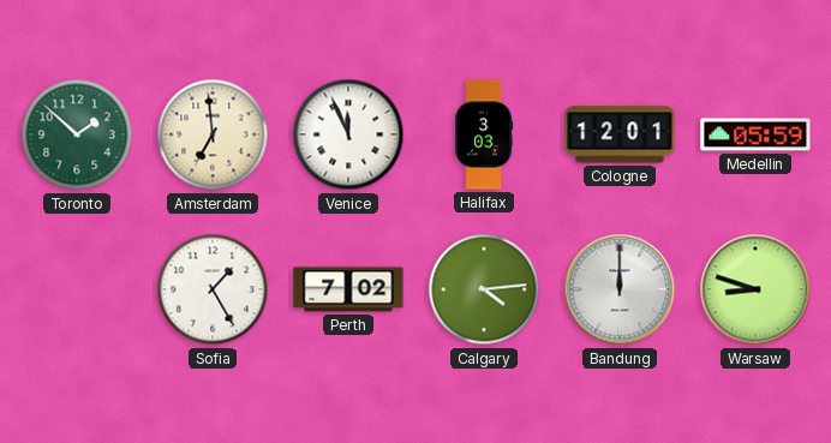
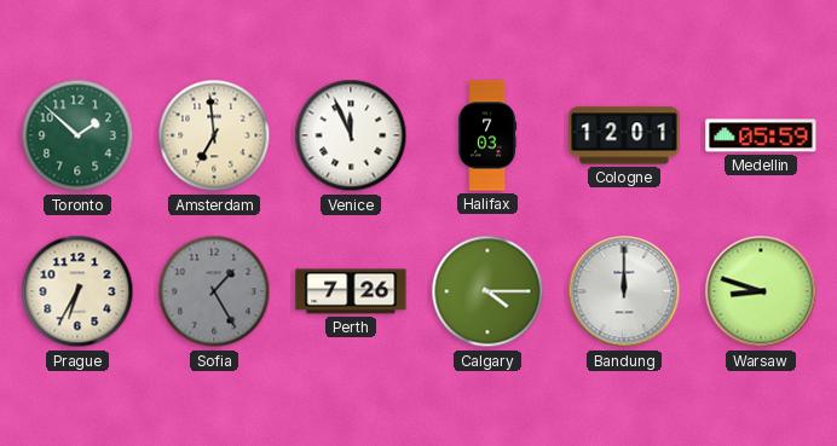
Halifax: 3:03 -> 7:03 (487, 135)
Prague: none -> 6:35 (77, 291)
Sofia dial: white -> grey (214, 291)
Perth: 7:02 -> 7:26 (351, 291)
Calgary: 4:14 -> 4:15 (487, 291)
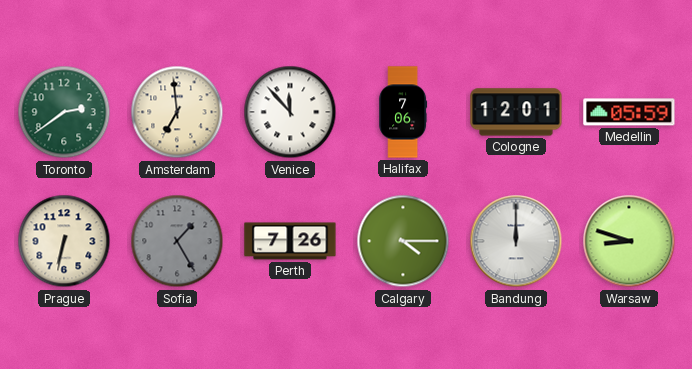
Toronto: 1:52 -> 2:39 (64, 112)
Venice: 11:56 -> 11:53 (290, 112)
Halifax: 7:03 -> 7:06 (403, 112)
Prague: 6:35 -> 6:32 (64, 241)
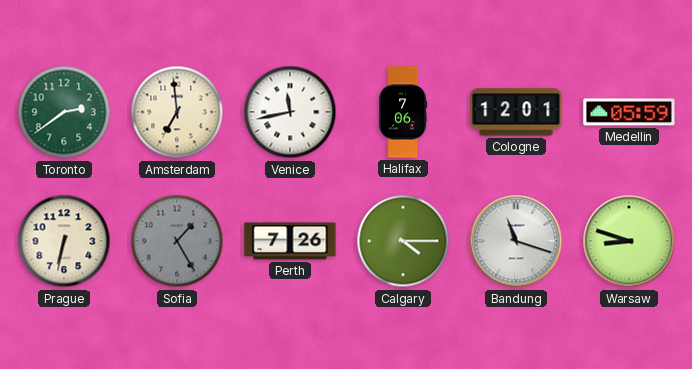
Venice: 11:53 -> 11:43 (290, 112)
Bandung: 12:00 -> 11:18 (516, 241)
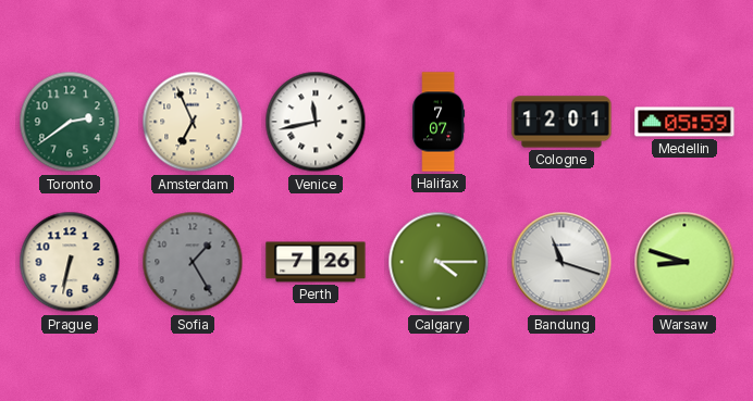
Amsterdam: 6:59 -> 6:56 (193, 122)
Halifax: 7:06 -> 7:07 (439, 122)
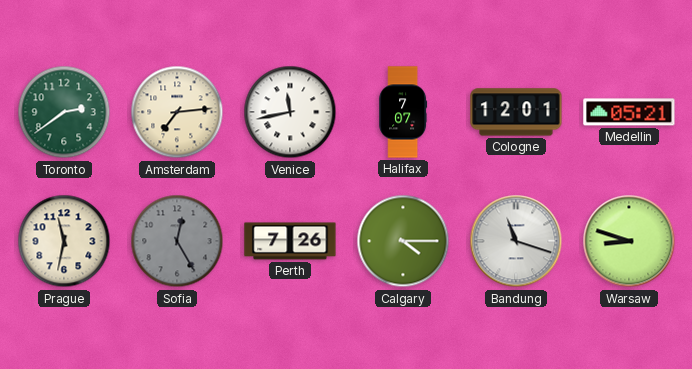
Amsterdam: 6:56 -> 7:14 (177, 112)
Medellin: 05:59 -> 05:21 (629, 112)
Prague: 6:32 -> 11:32 (64, 241)
Sofia: 1:25 -> 12:25 (177, 241)
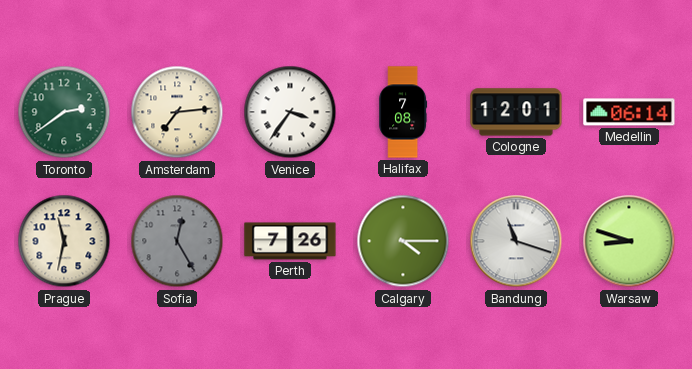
Venice: 11:43 -> 3:36 (290, 112)
Halifax: 7:07 -> 7:08 (403, 112)
Medellin: 05:21 -> 06:14 (629, 112)
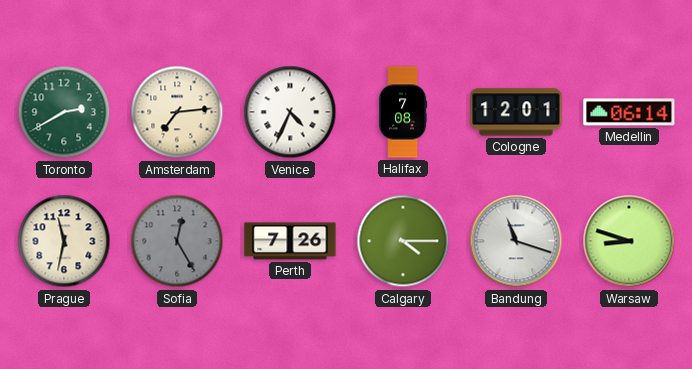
Toronto: 2:39 -> 2:40 (64, 112)
Venice: 3:36 -> 4:34 (290, 112)
